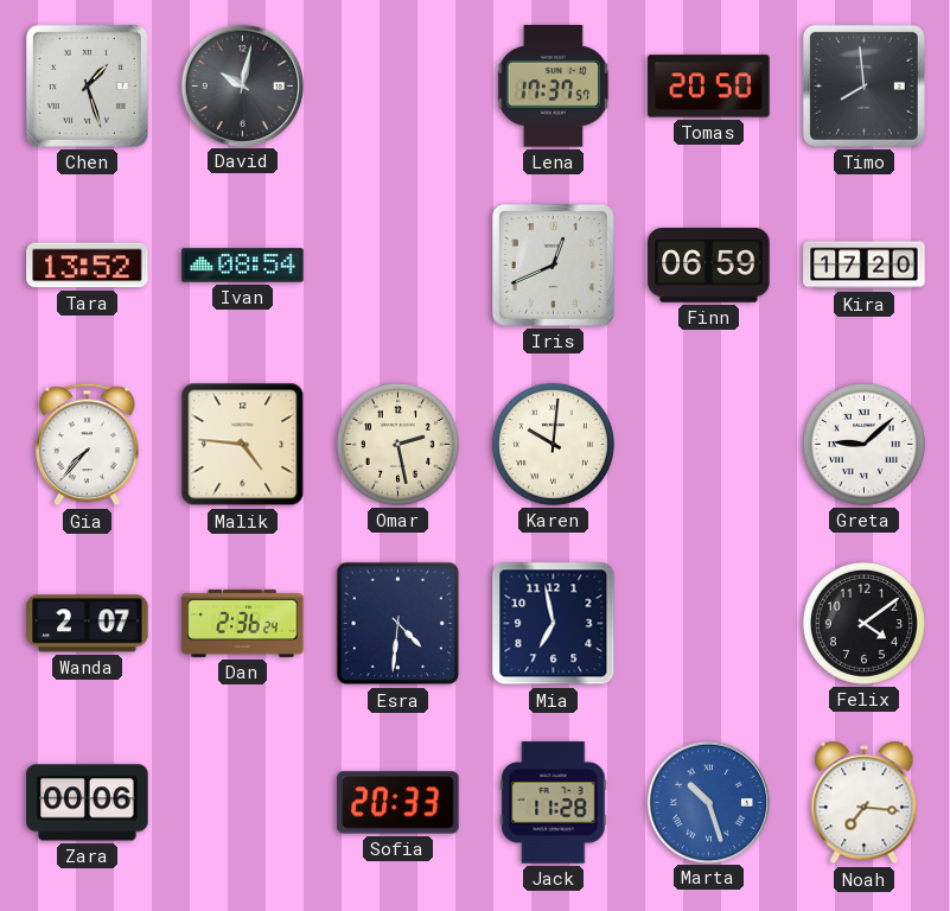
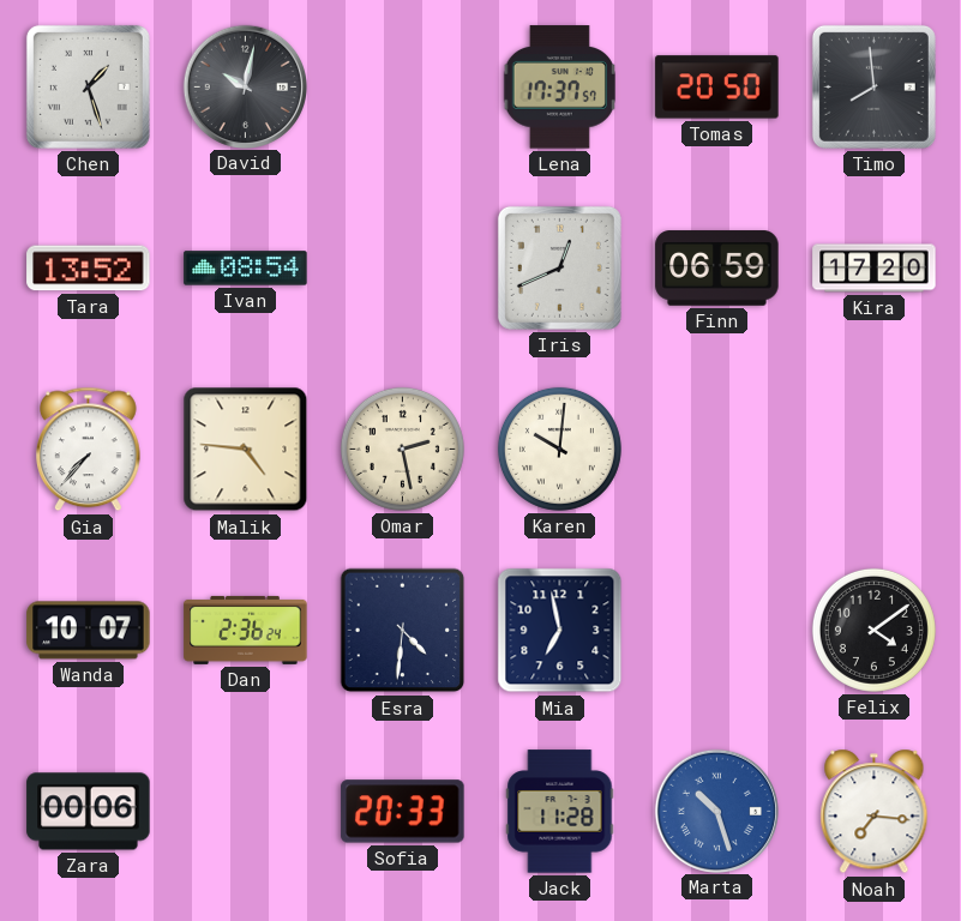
Greta: 9:08 -> none (863, 444)
Wanda: 2:07 -> 10:07 (89, 631)
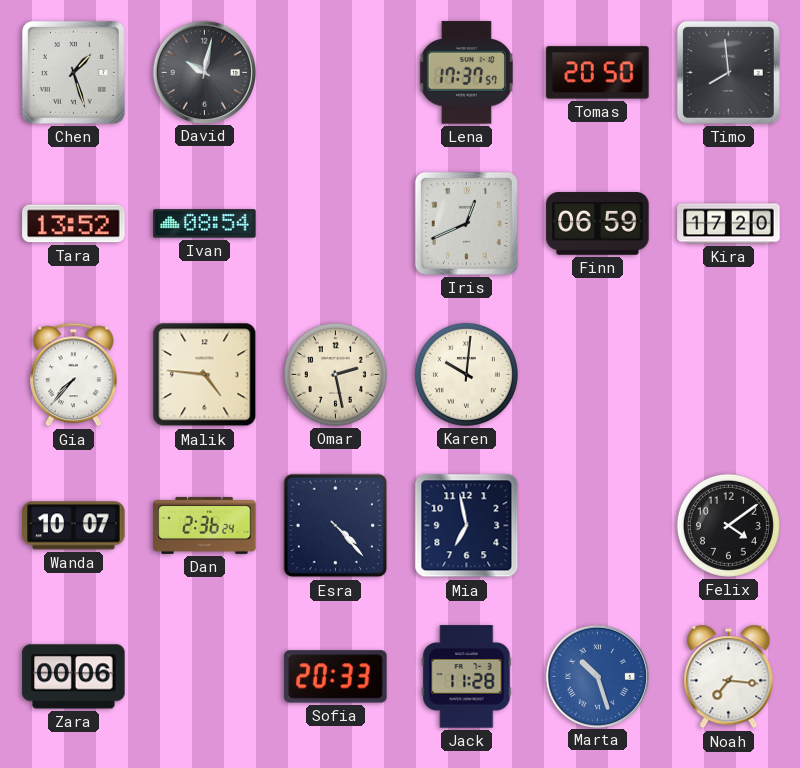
Esra: 4:31 -> 4:23 (336, 526)
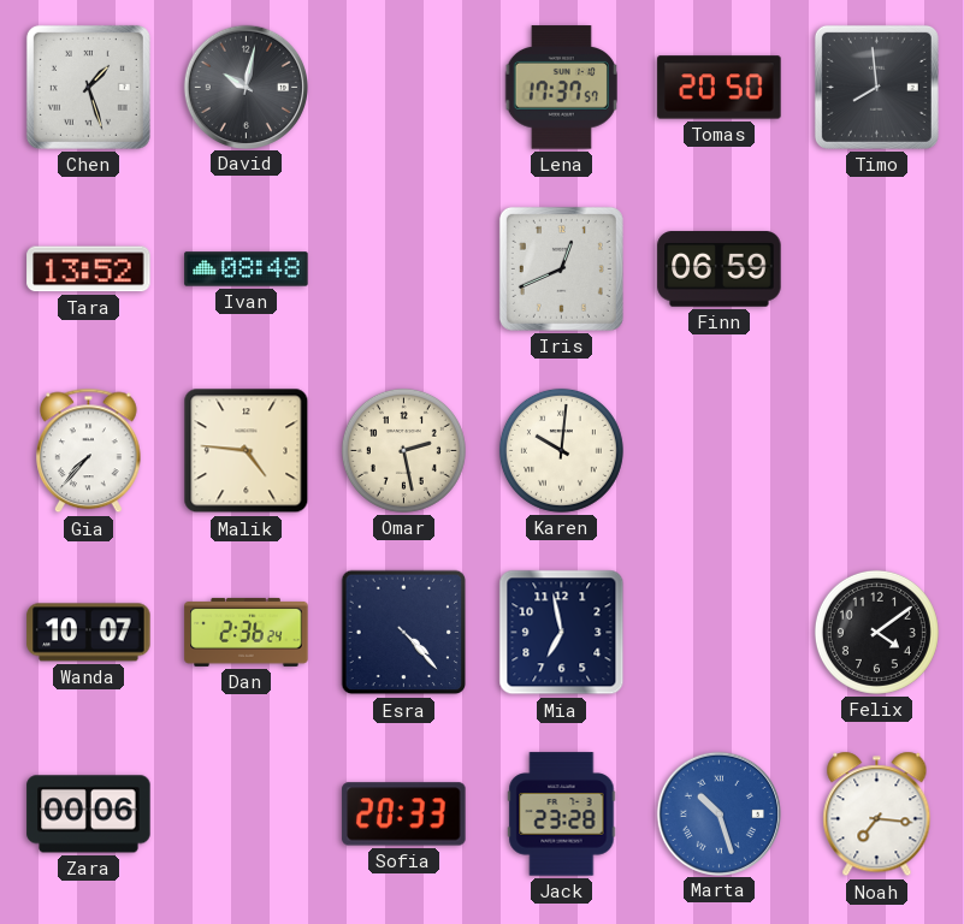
Ivan: 08:54 -> 08:48 (247, 269)
Kira: 17:20 -> none (729, 224)
Jack: 11:28 -> 23:28 (562, 815)
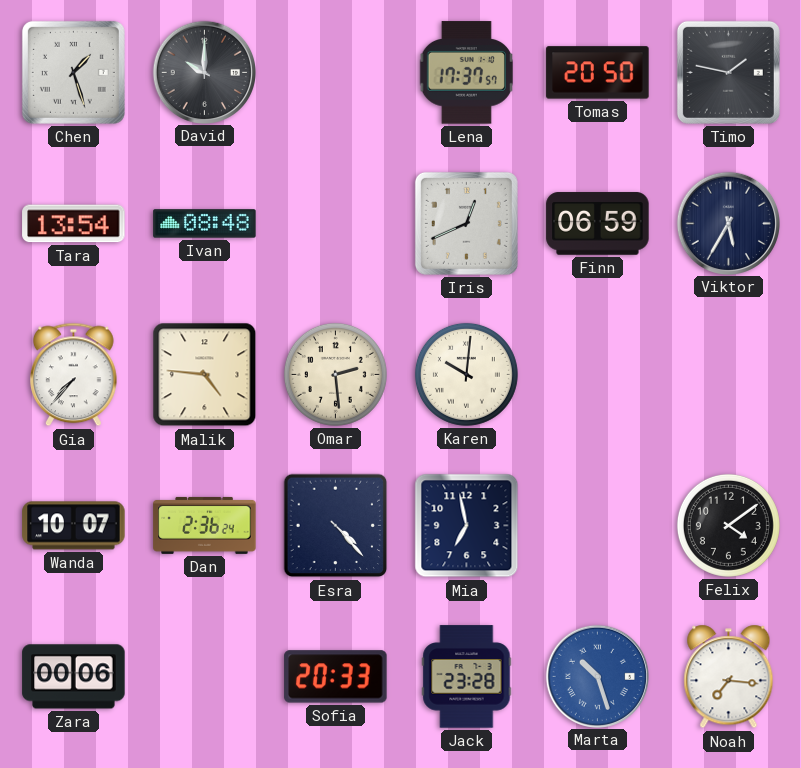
David: 10:02 -> 10:00 (204, 72)
Timo: 7:59 -> 1:47 (728, 72)
Tara: 13:52 -> 13:54 (74, 224)
Viktor: none -> 5:35 (728, 223)
Omar: 2:28 -> 2:29 (335, 374)
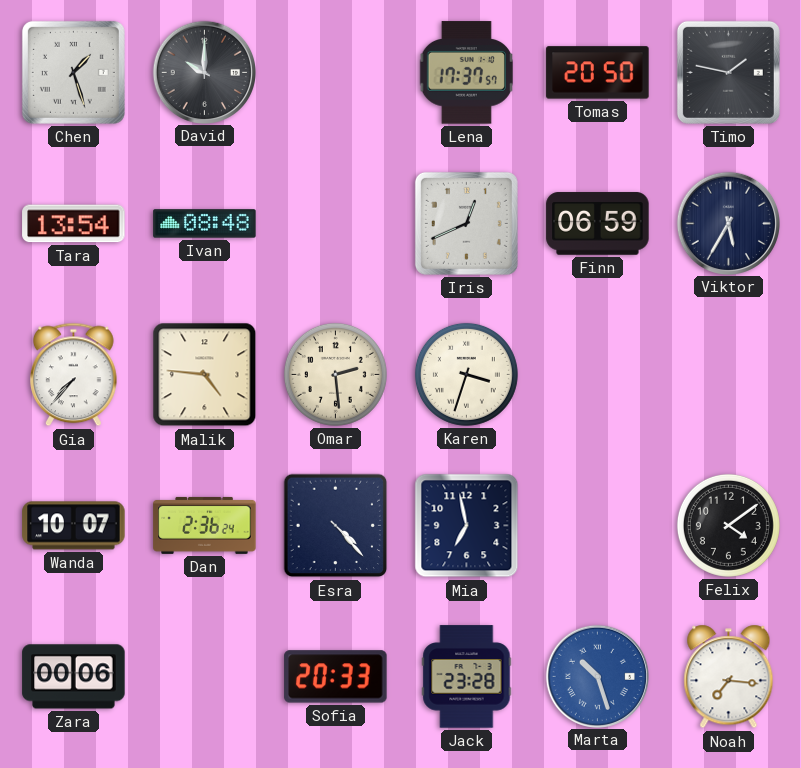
Karen: 10:01 -> 3:33 (466, 374)
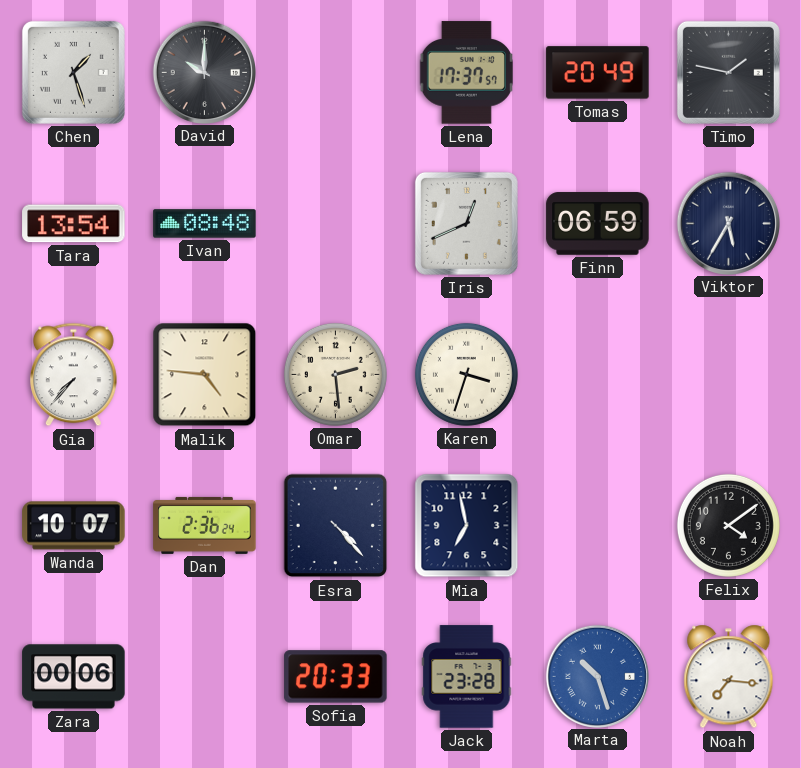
Tomas: 20:50 -> 20:49 (598, 73)
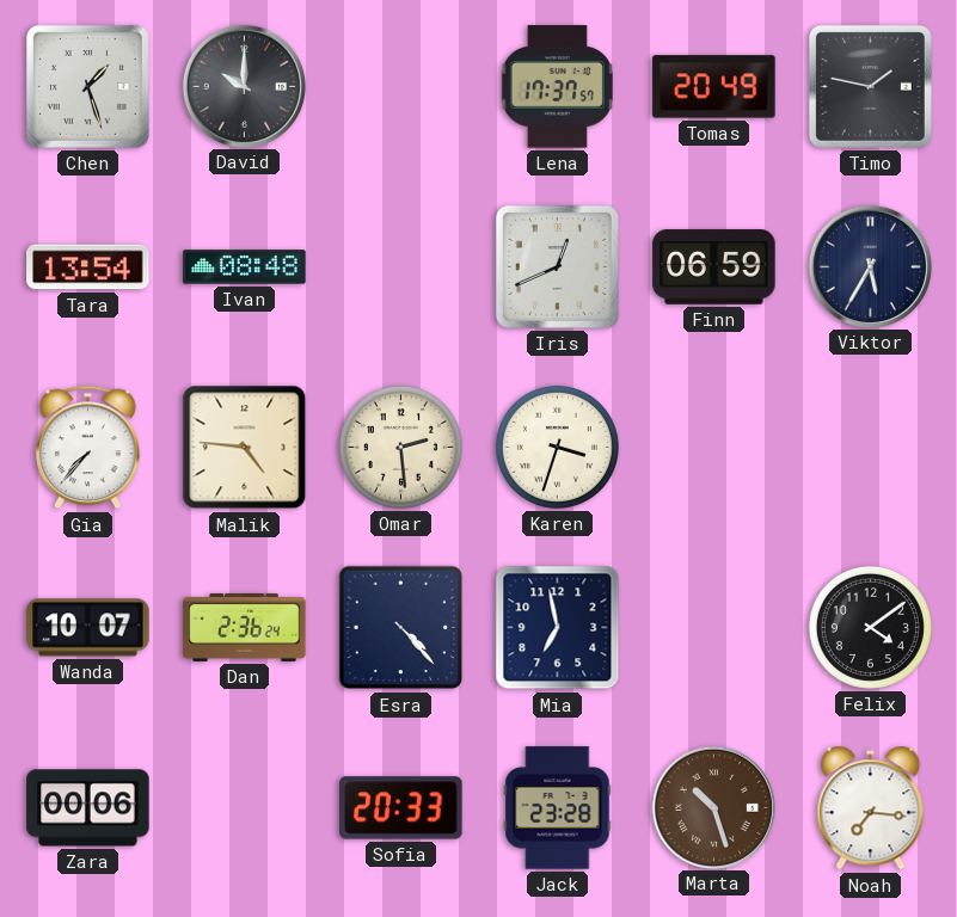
Marta dial: blue -> brown (713, 807)
